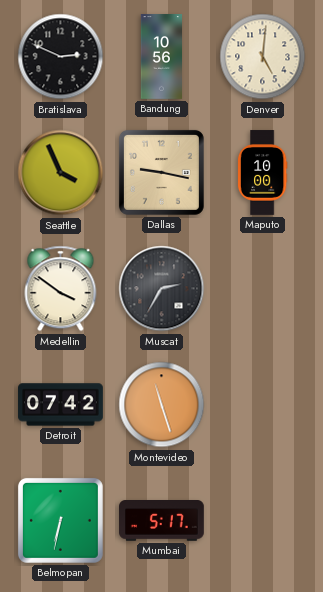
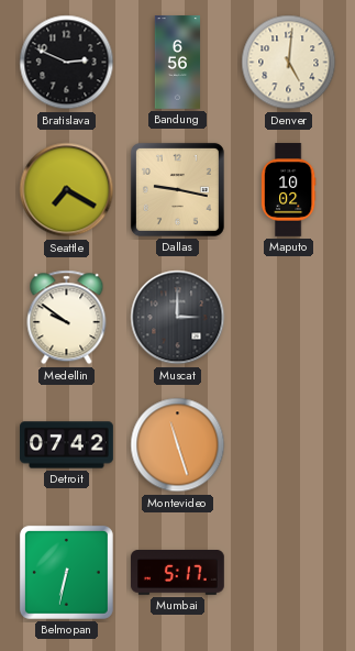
Bandung: 10:56 -> 6:56 (178, 63)
Seattle: 3:56 -> 7:20 (67, 190)
Maputo: 10:00 -> 10:02 (288, 190)
Medellin: 3:51 -> 9:51 (67, 318)
Muscat: 2:35 -> 3:00 (178, 318)
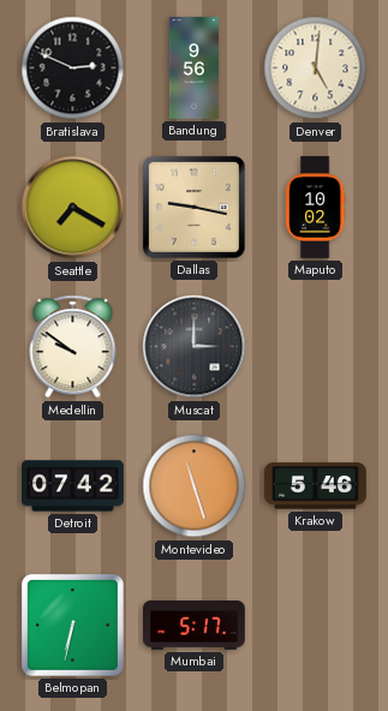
Bandung: 6:56 -> 9:56 (195, 68)
Krakow: none -> 5:46 (316, 486)
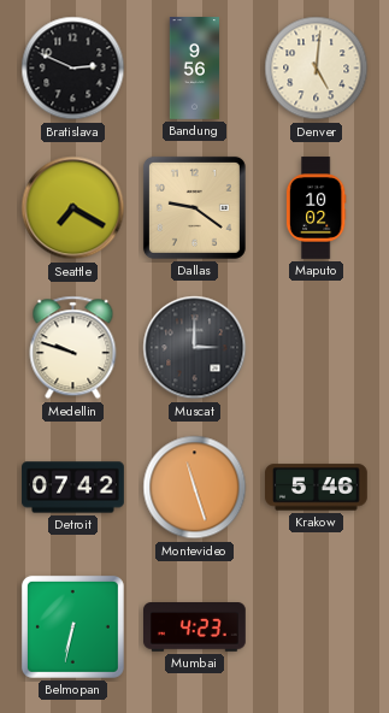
Dallas: 9:17 -> 9:21 (194, 207)
Medellin: 9:51 -> 9:48 (73, 348)
Mumbai: 5:17 -> 4:23 (195, 627)
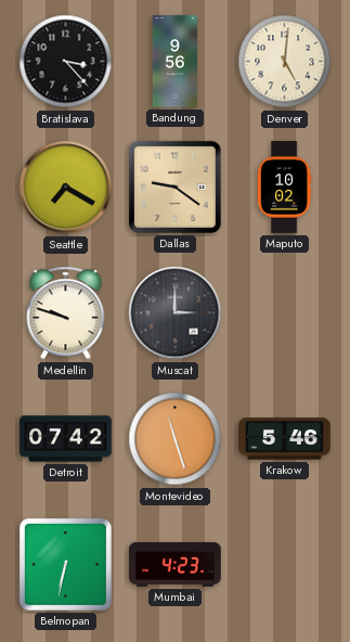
Bratislava: 2:49 -> 3:23 (66, 62)
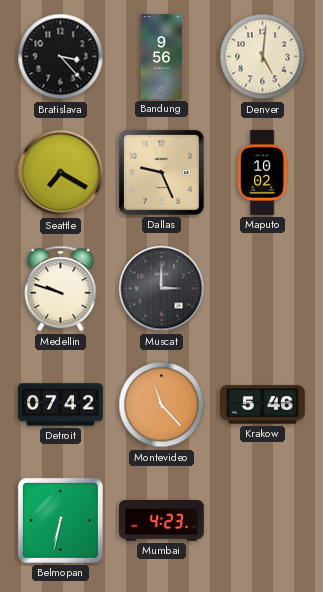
Dallas: 9:21 -> 9:26 (161, 172)
Montevideo: 11:27 -> 11:23 (162, 405)
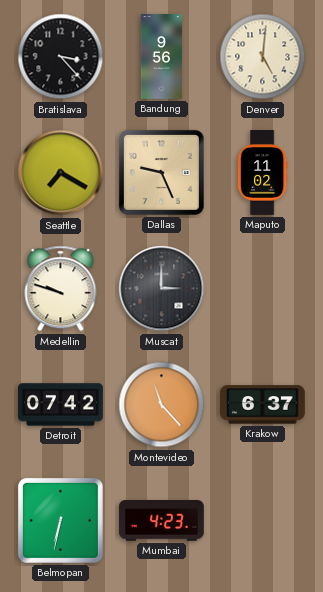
Maputo: 10:02 -> 11:02 (262, 173)
Krakow: 5:46 -> 6:37 (263, 405)
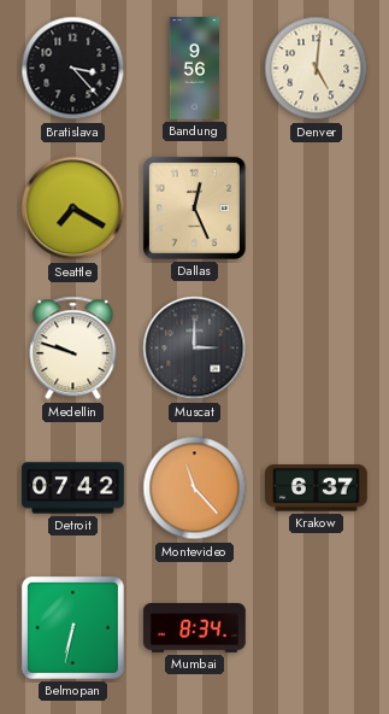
Dallas: 9:26 -> 12:26 (194, 207)
Maputo: 11:02 -> none (262, 173)
Mumbai: 4:23 -> 8:34 (195, 628)
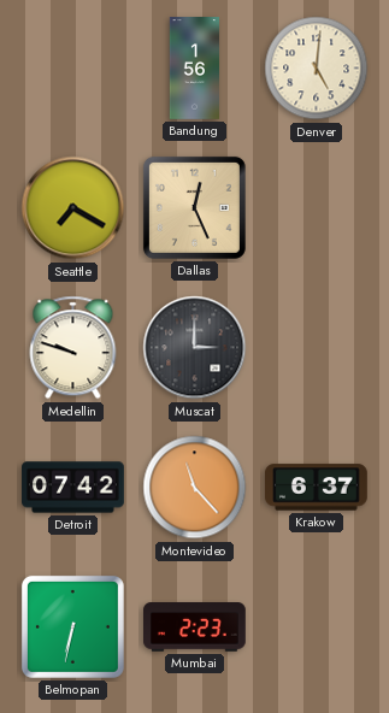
Bratislava: 3:23 -> none (73, 69)
Bandung: 9:56 -> 1:56 (195, 69)
Mumbai: 8:34 -> 2:23 (195, 627)
